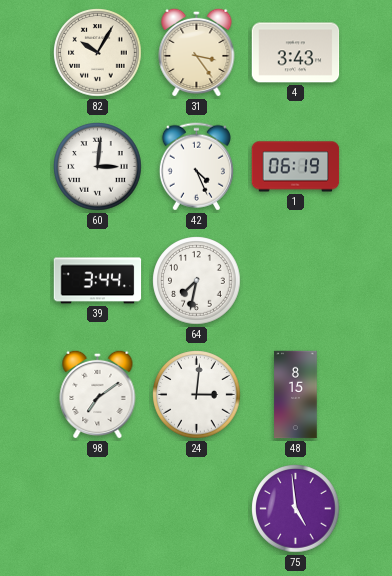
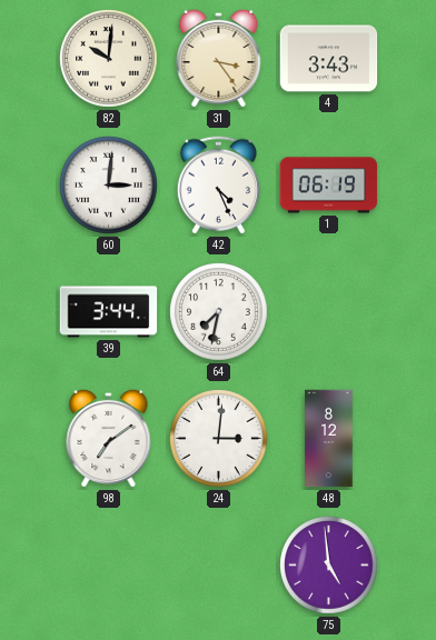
82: 10:05 -> 10:01 (109, 59)
48: 8:15 -> 8:12 (329, 439)
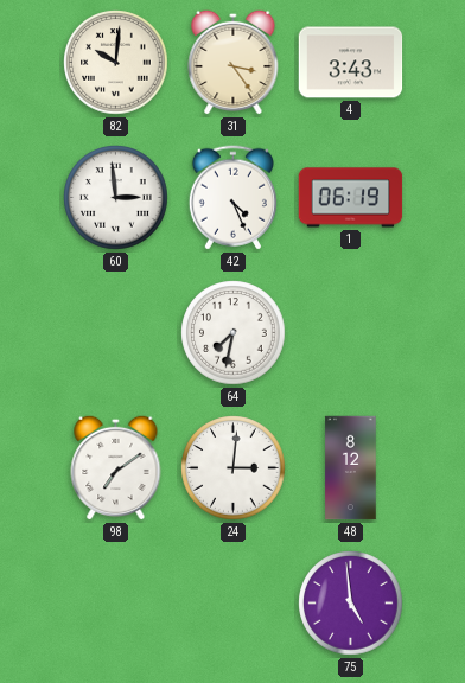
60: 3:01 -> 2:59 (116, 198)
39: 3:44 -> none (109, 312)
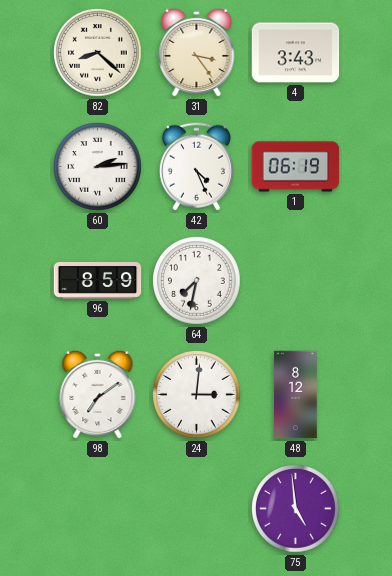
82: 10:01 -> 8:22 (98, 53)
60: 2:59 -> 2:14 (98, 167)
96: none -> 8:59 (98, 281)
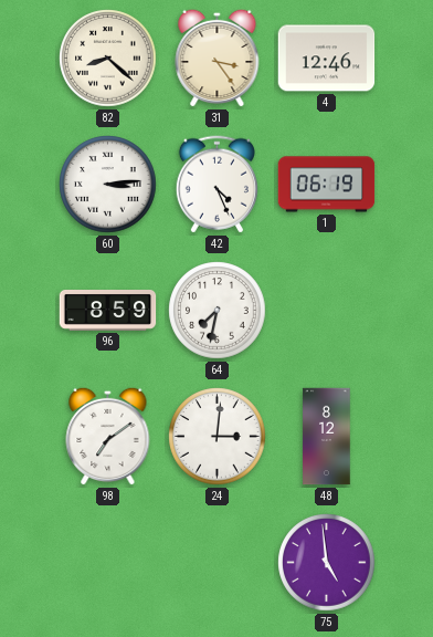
4: 3:43 -> 12:46 (327, 59)
60: 2:14 -> 3:14 (108, 185)
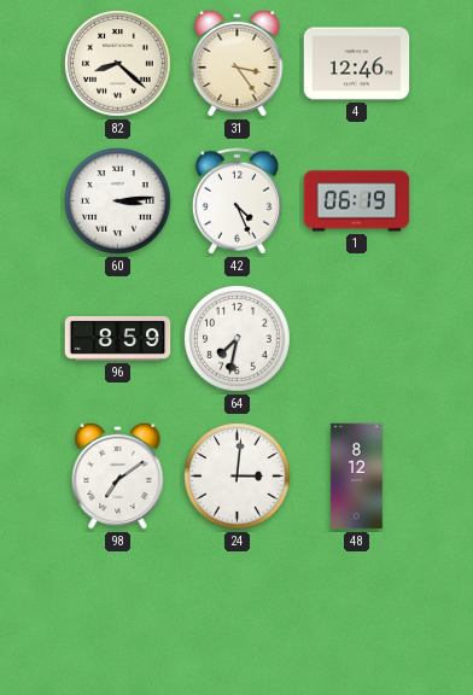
75: 4:59 -> none (327, 563)
